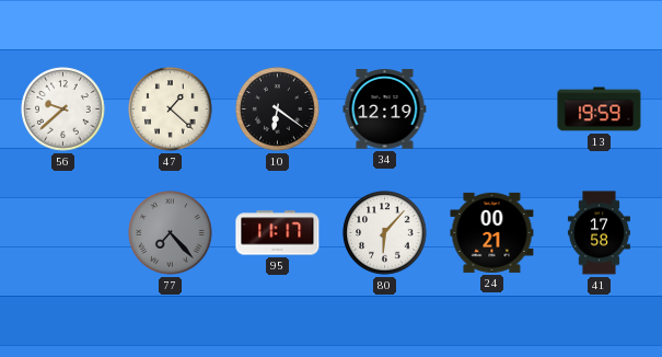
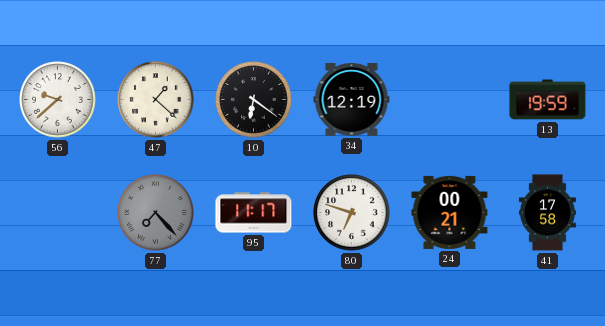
80: 6:07 -> 6:48 (352, 213)
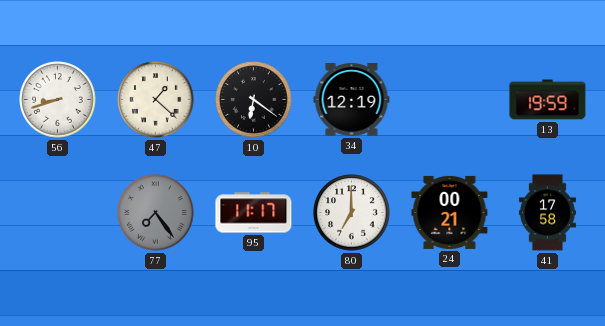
56: 9:38 -> 8:42 (58, 100)
77: 7:23 -> 7:24 (156, 213)
80: 6:48 -> 7:00 (352, 213)
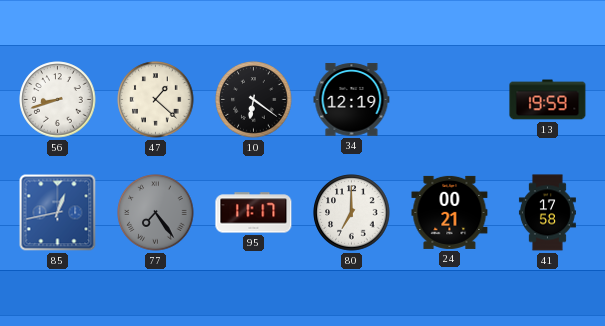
85: none -> 12:43 (58, 213)
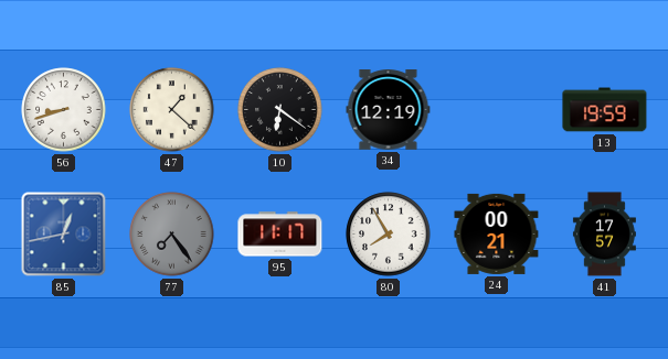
80: 7:00 -> 7:55 (389, 235)
41: 17:58 -> 17:57 (604, 235)
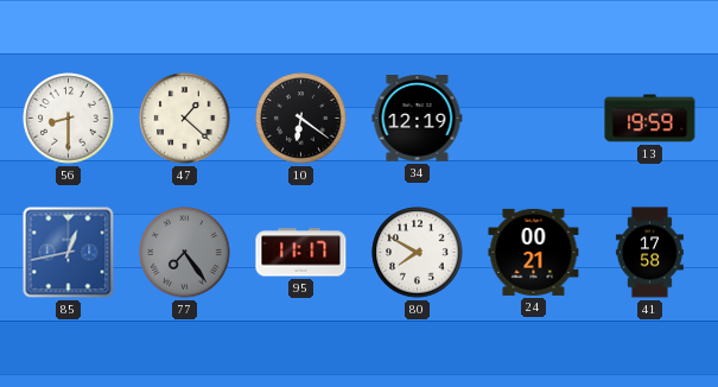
56: 8:42 -> 8:30 (69, 119)
80: 7:55 -> 7:50 (418, 253)
41: 17:57 -> 17:58 (649, 253)
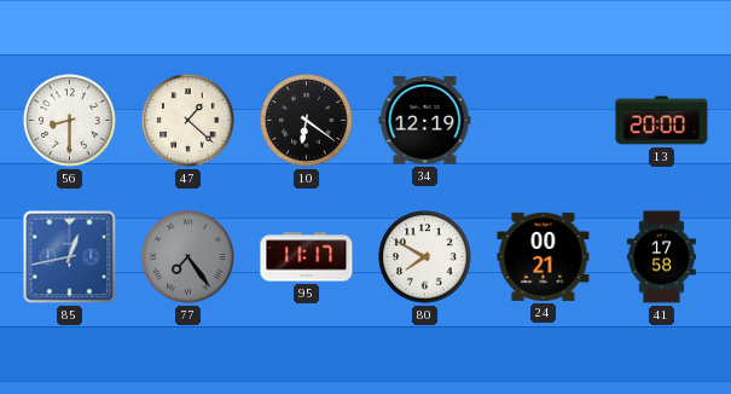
13: 19:59 -> 20:00 (662, 121)
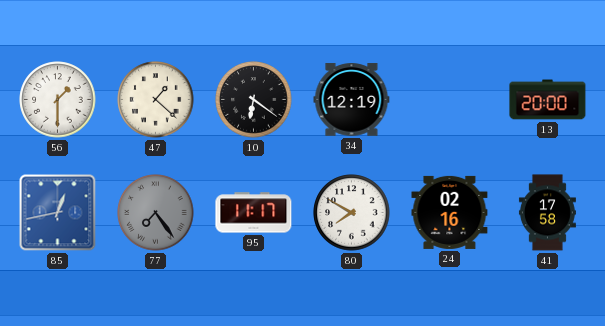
56: 8:30 -> 1:30 (58, 100)
24: 00:21 -> 02:16 (450, 212)
